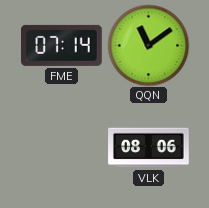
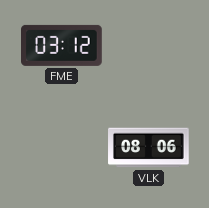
FME: 07:14 -> 03:12 (62, 45)
QQN: 11:09 -> none (148, 45)
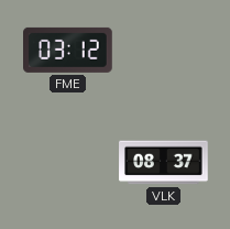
VLK: 08:06 -> 08:37 (164, 163)
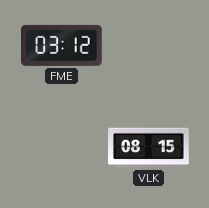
VLK: 08:37 -> 08:15 (149, 148)
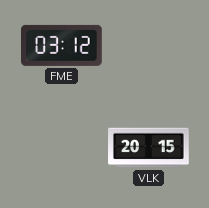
VLK: 08:15 -> 20:15 (149, 148)
